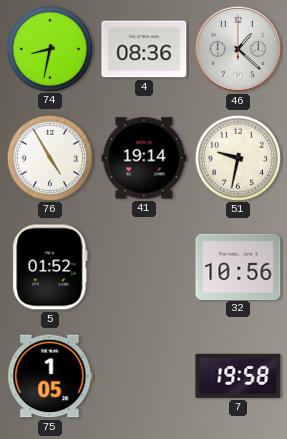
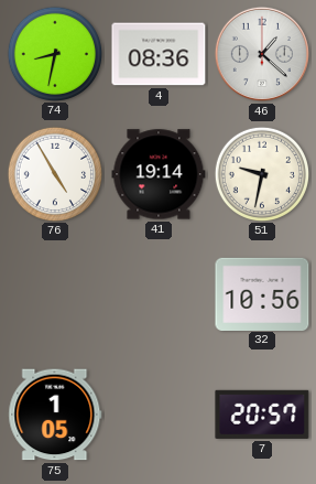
5: 01:52 -> none (50, 267)
7: 19:58 -> 20:57 (262, 415)
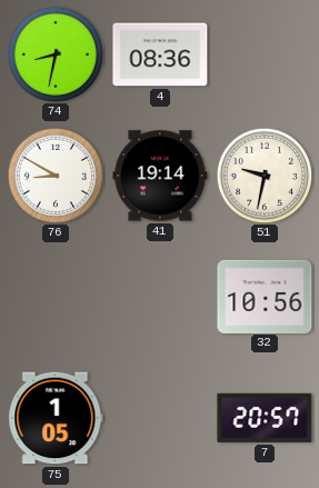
46: 1:22 -> none (262, 54)
76: 4:55 -> 8:50 (54, 175)
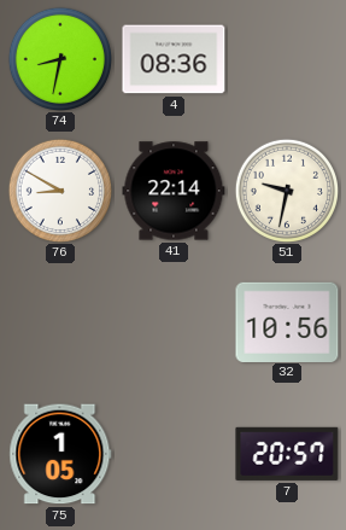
41: 19:14 -> 22:14 (174, 191)
